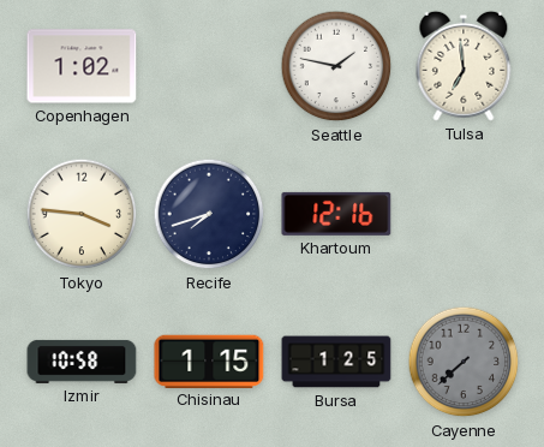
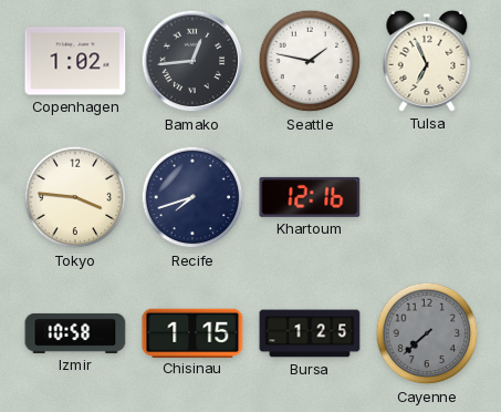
Bamako: none -> 12:44 (192, 61)
Tulsa: 6:59 -> 6:56 (427, 61)
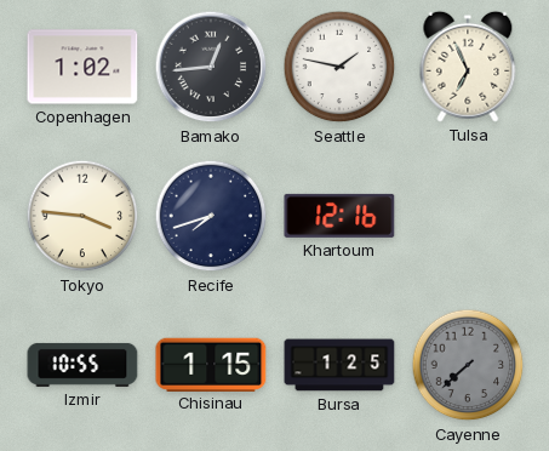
Izmir: 10:58 -> 10:55 (82, 365)
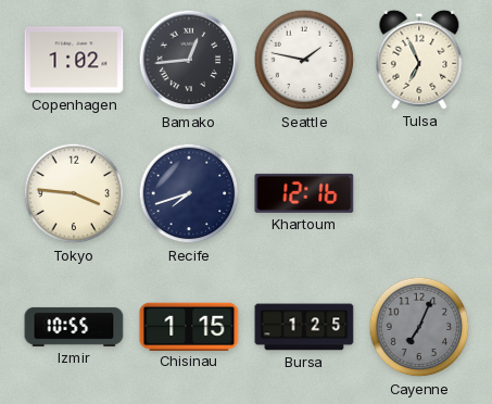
Cayenne: 7:38 -> 7:04 (419, 327)
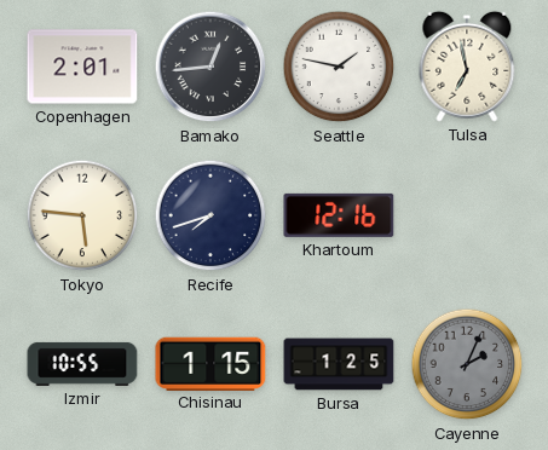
Copenhagen: 1:02 -> 2:01 (82, 67)
Tulsa: 6:56 -> 6:58 (467, 67)
Tokyo: 3:46 -> 5:46 (82, 215)
Cayenne: 7:04 -> 2:04 (467, 364)
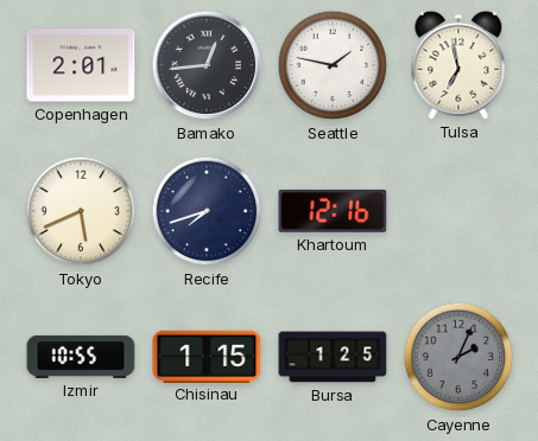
Tokyo: 5:46 -> 5:41 (81, 211)
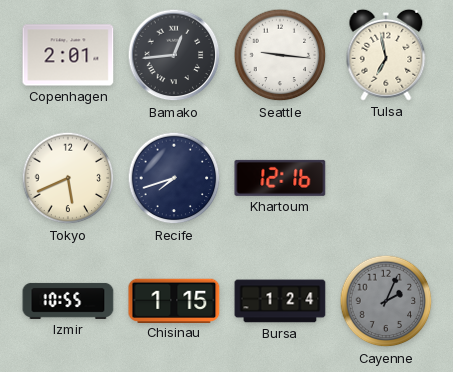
Seattle: 1:47 -> 9:16 (280, 55)
Bursa: 1:25 -> 1:24 (280, 301)
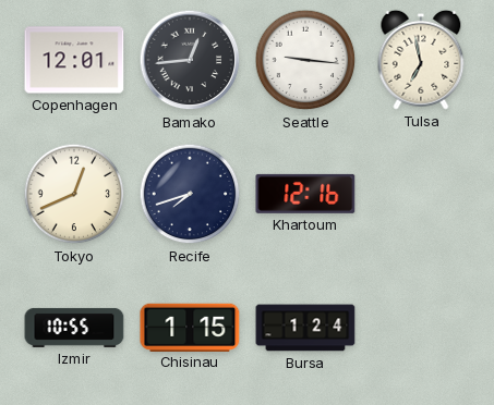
Copenhagen: 2:01 -> 12:01 (74, 60)
Tokyo: 5:41 -> 12:41 (74, 194)
Cayenne: 2:04 -> none (386, 301)
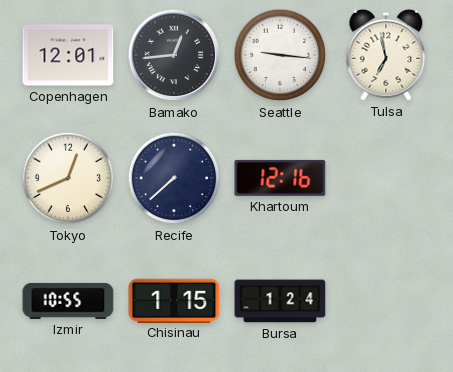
Recife: 7:42 -> 7:38 (174, 178)
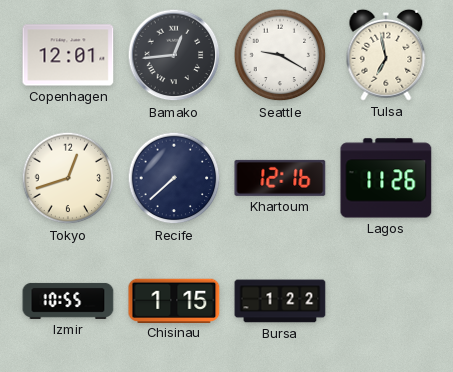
Seattle: 9:16 -> 9:20 (280, 55)
Tokyo: 12:41 -> 12:42 (68, 178)
Lagos: none -> 11:26 (386, 178)
Bursa: 1:24 -> 1:22 (280, 301)
